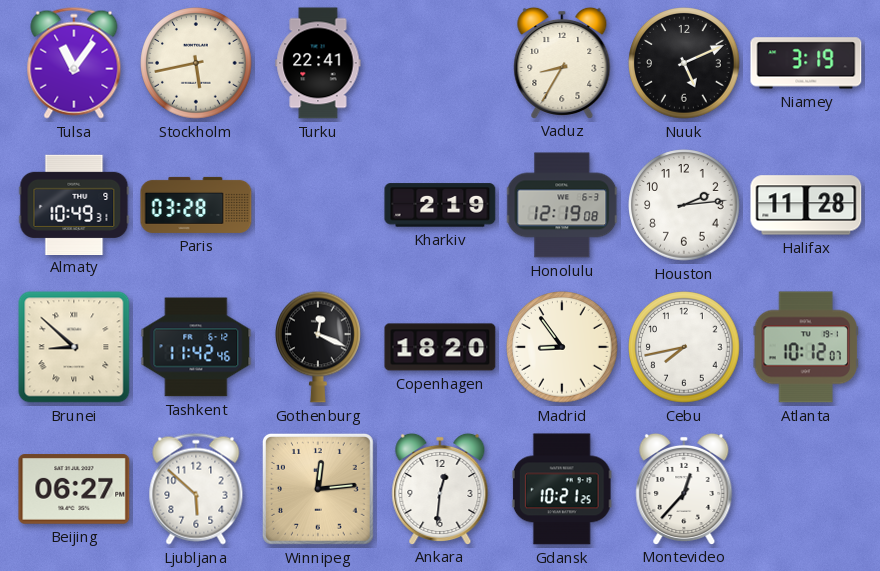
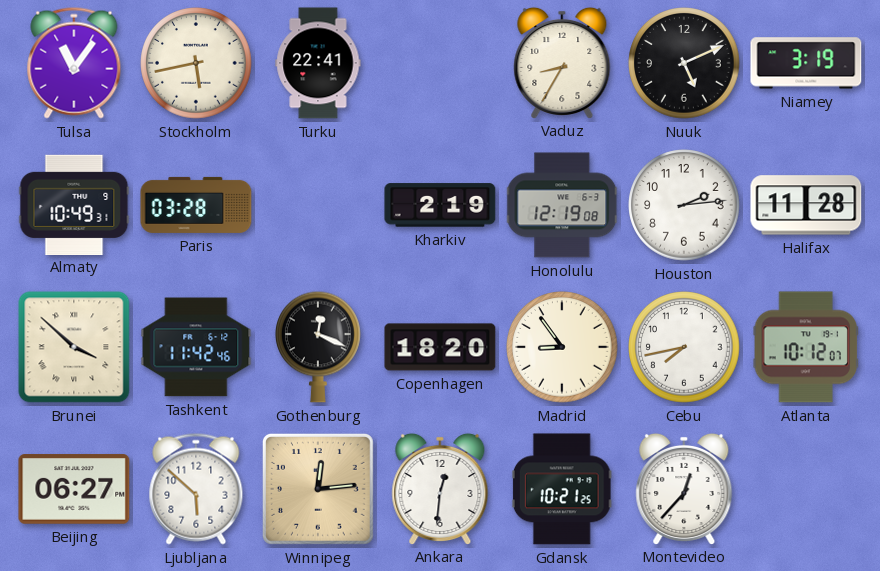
Brunei: 8:52 -> 3:52 (74, 347)
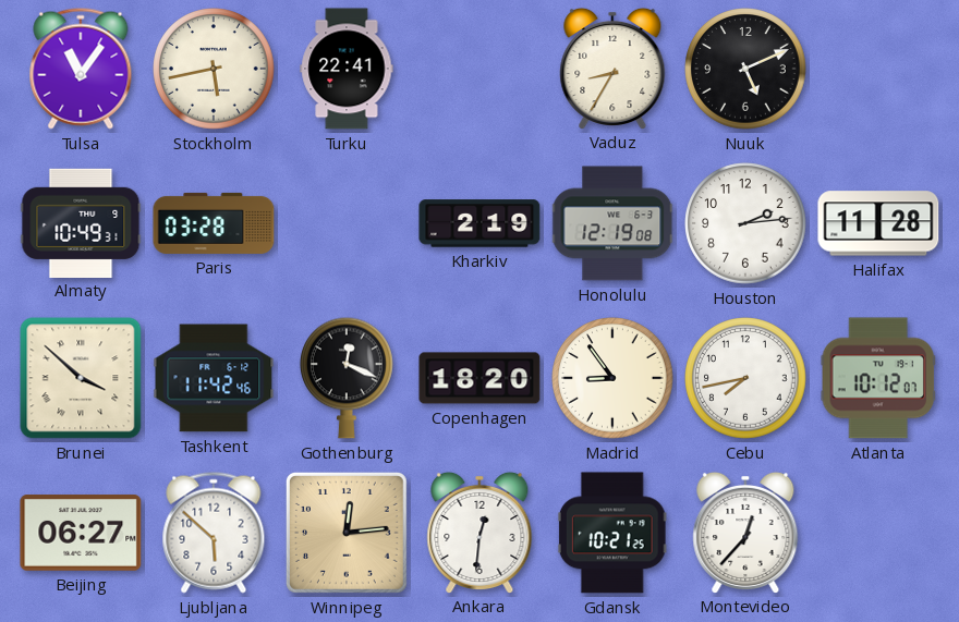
Niamey: 3:19 -> none (806, 63)
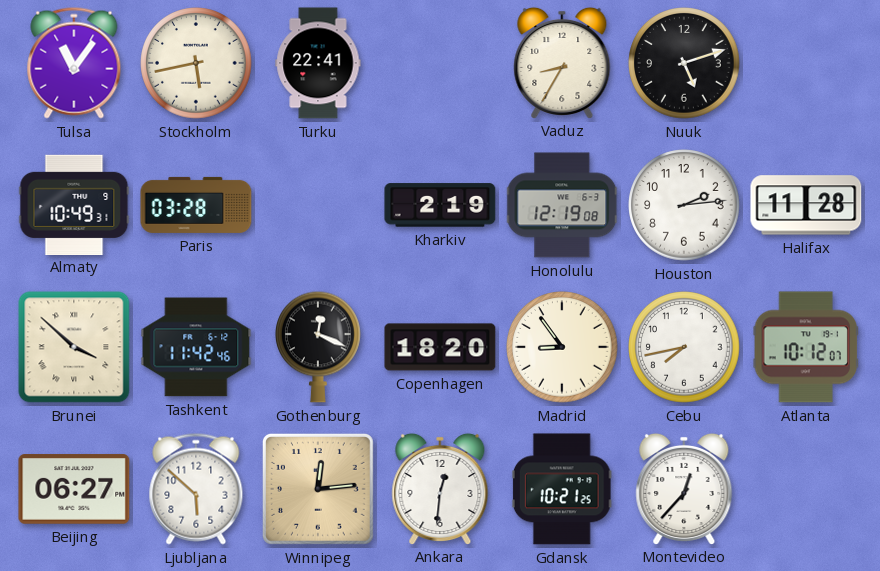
Nuuk: 5:11 -> 5:12 (684, 63)
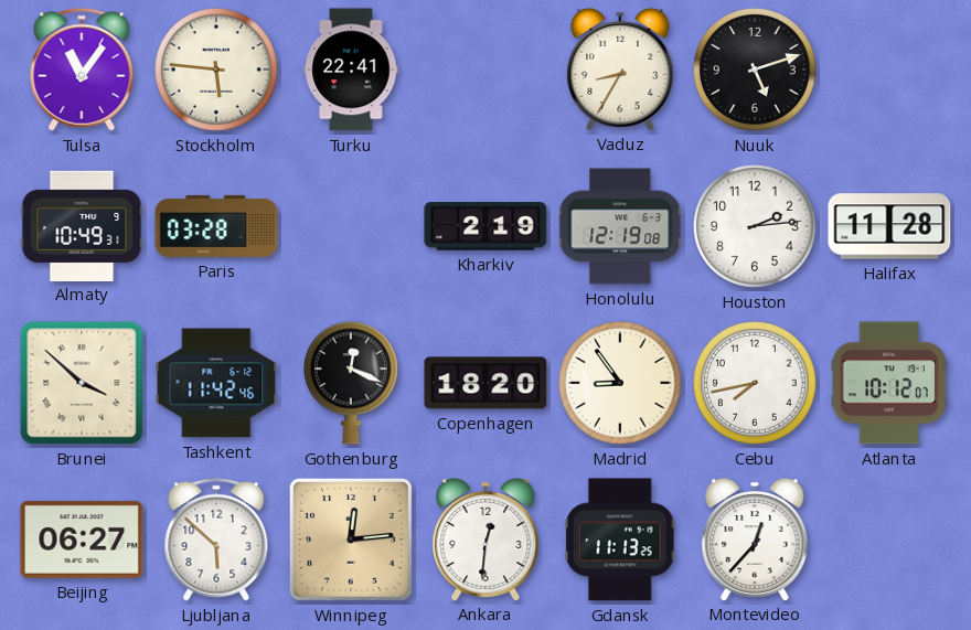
Stockholm: 5:43 -> 5:46 (216, 70)
Gdansk: 10:21 -> 11:13 (620, 540)
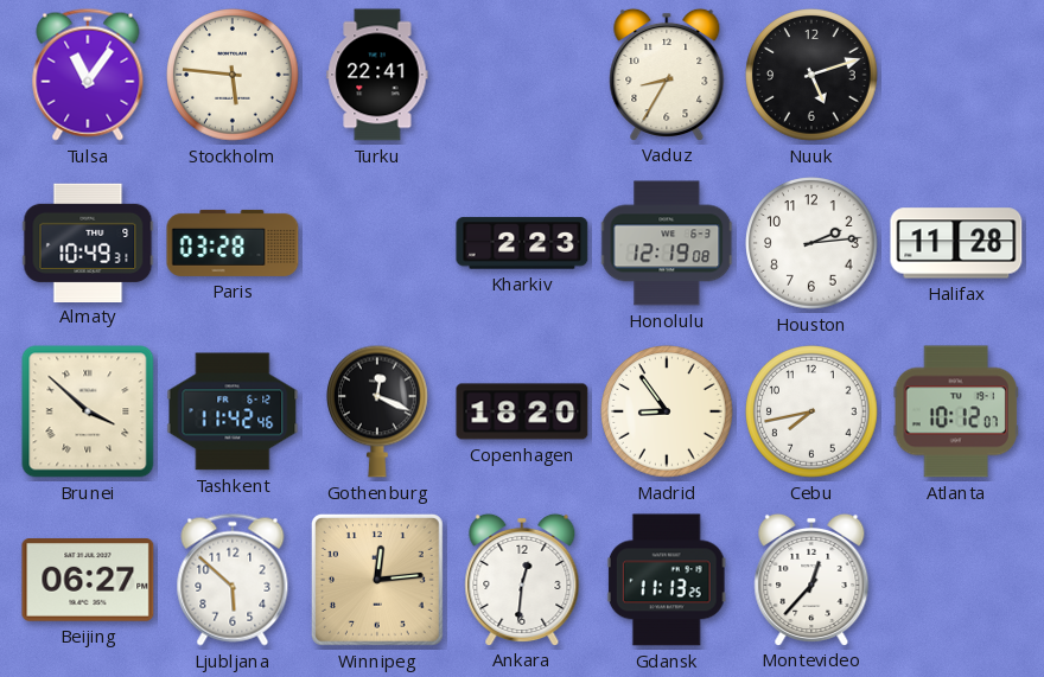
Kharkiv: 2:19 -> 2:23 (522, 243)
